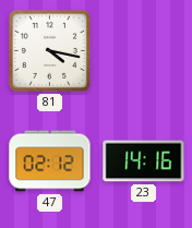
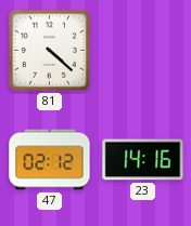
81: 4:17 -> 4:22 (49, 50)
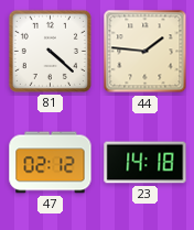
44: none -> 1:46 (145, 52)
23: 14:16 -> 14:18 (145, 163)
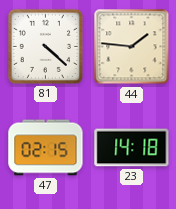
47: 02:12 -> 02:15 (46, 148)
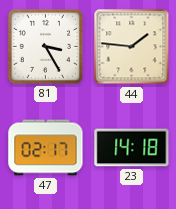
81: 4:22 -> 3:25 (45, 46)
47: 02:15 -> 02:17 (46, 148)
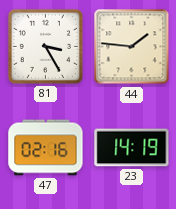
47: 02:17 -> 02:16 (46, 148)
23: 14:18 -> 14:19 (132, 148)
